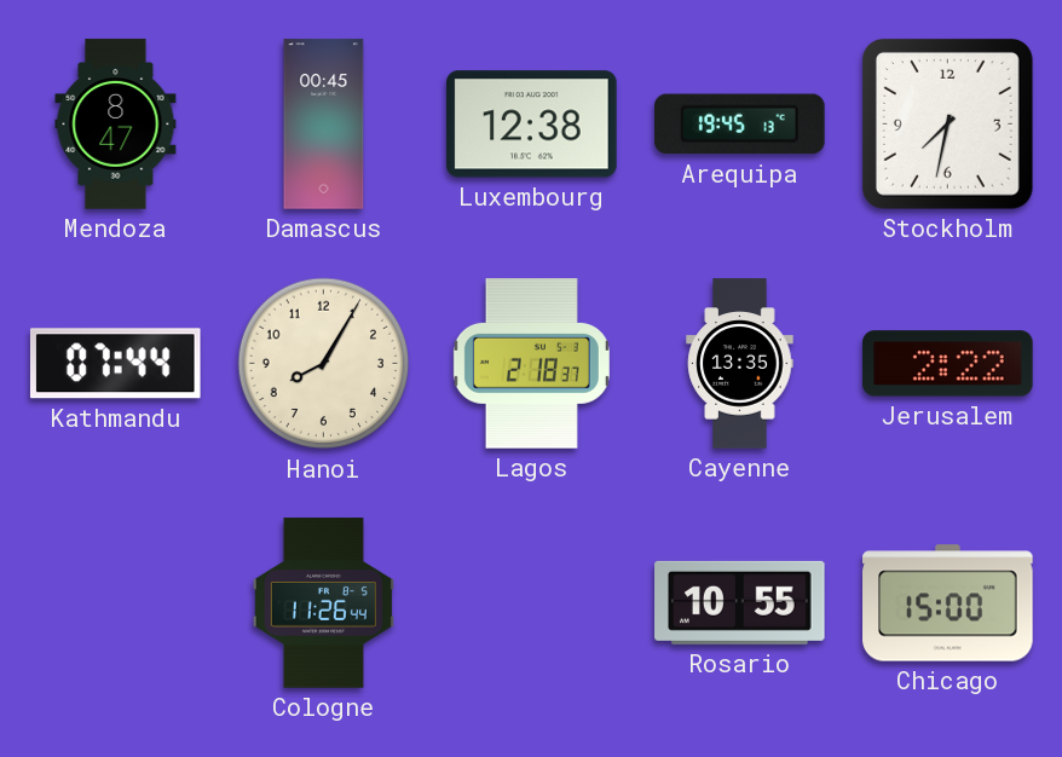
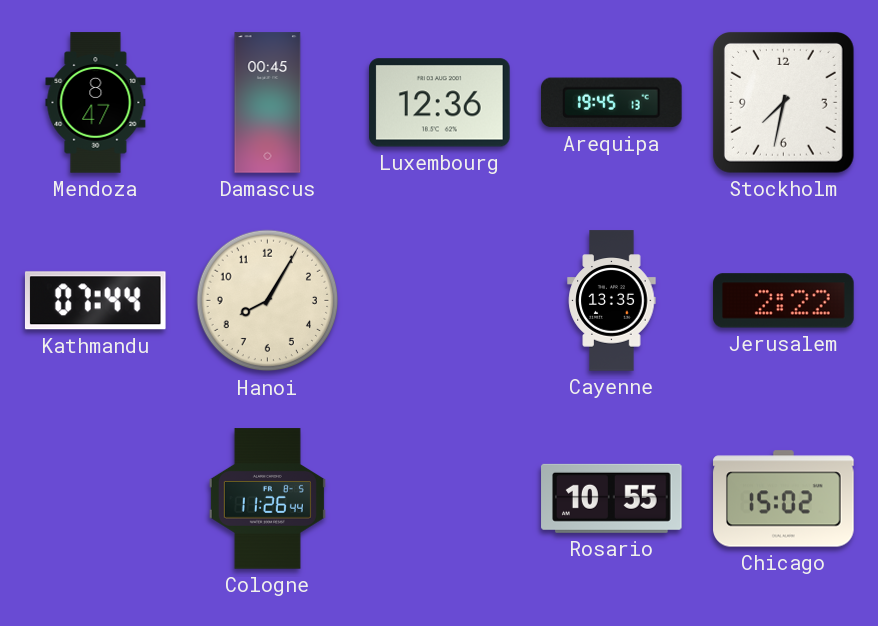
Luxembourg: 12:38 -> 12:36 (440, 103)
Lagos: 2:18 -> none (531, 364)
Chicago: 15:00 -> 15:02 (784, 499)
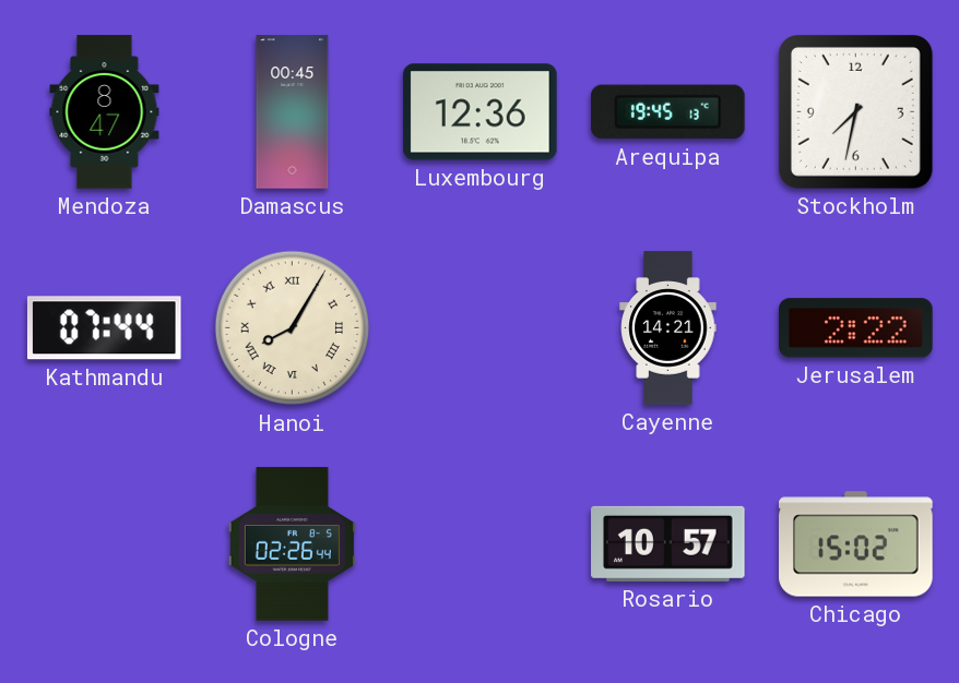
Hanoi numerals: Arabic -> Roman (293, 328)
Cayenne: 13:35 -> 14:21 (668, 328)
Cologne: 11:26 -> 02:26 (292, 544)
Rosario: 10:55 -> 10:57 (668, 543)
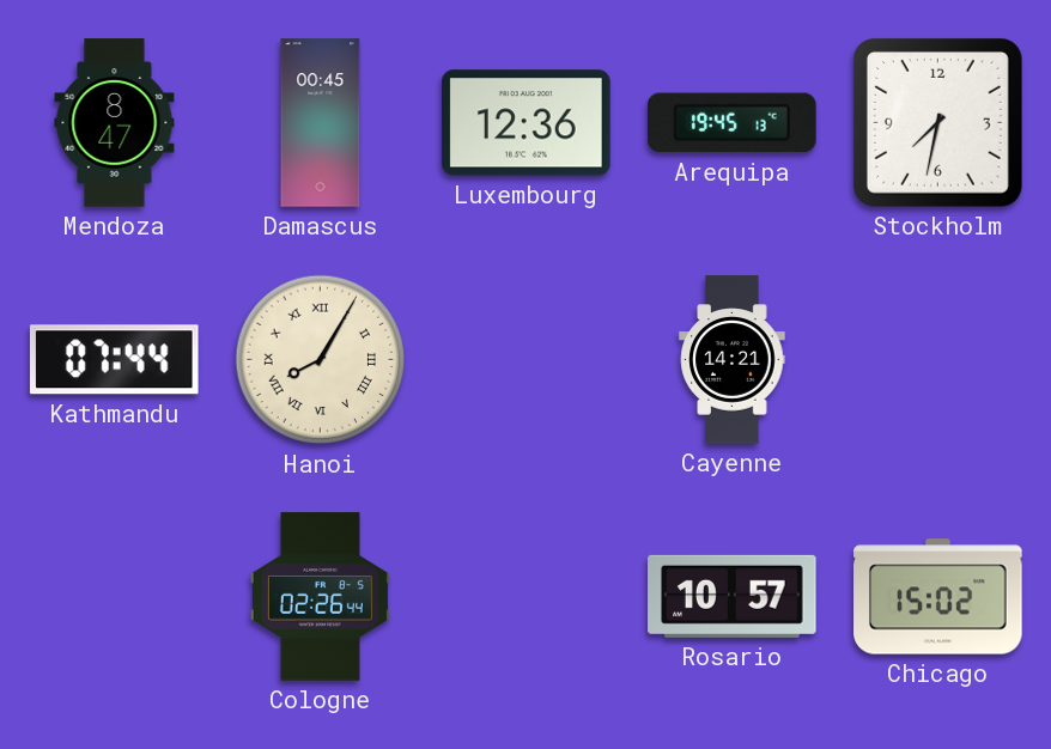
Jerusalem: 2:22 -> none (856, 328)
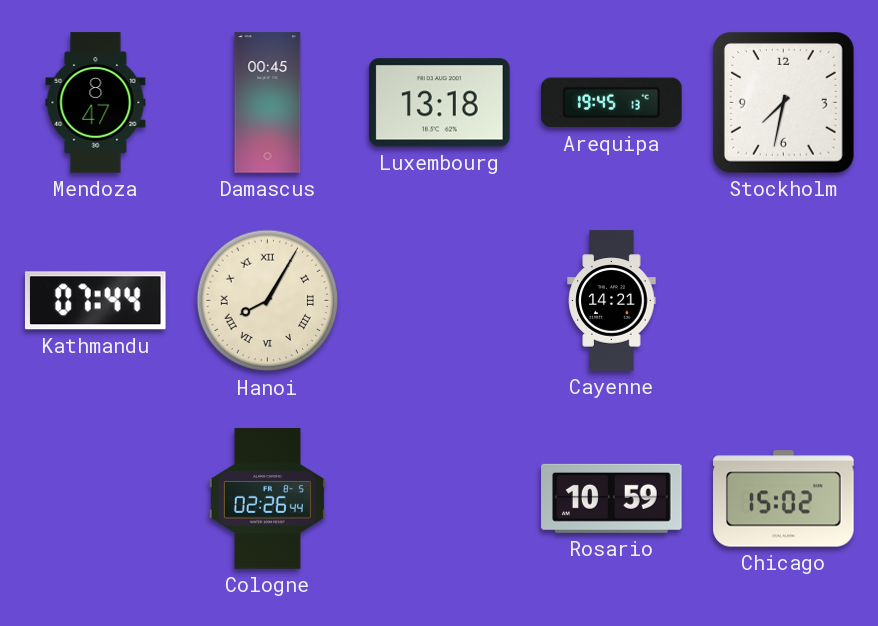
Luxembourg: 12:36 -> 13:18 (440, 103)
Rosario: 10:57 -> 10:59 (612, 498)
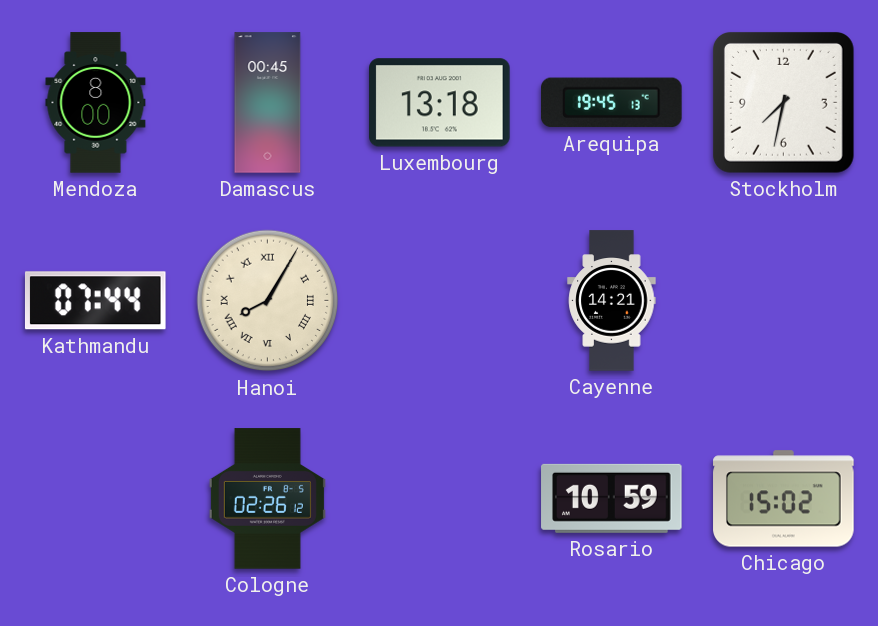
Mendoza: 8:47 -> 8:00 (96, 103)
Cologne: 02:26:44 -> 02:26:12 (267, 499)
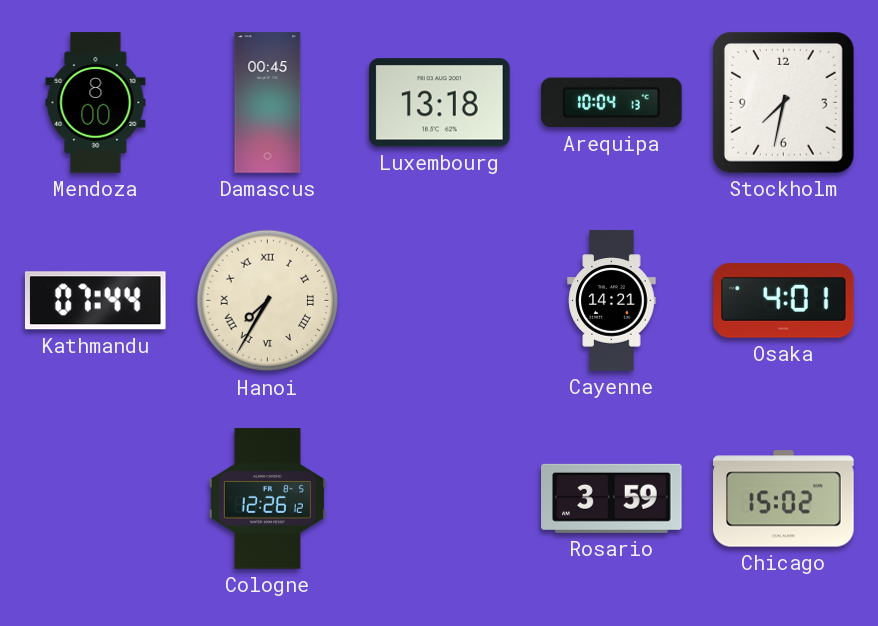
Arequipa: 19:45 -> 10:04 (612, 103)
Hanoi: 8:05 -> 7:35 (268, 301)
Osaka: none -> 4:01 (784, 301)
Cologne: 02:26 -> 12:26 (267, 499)
Rosario: 10:59 -> 3:59 (612, 498)
